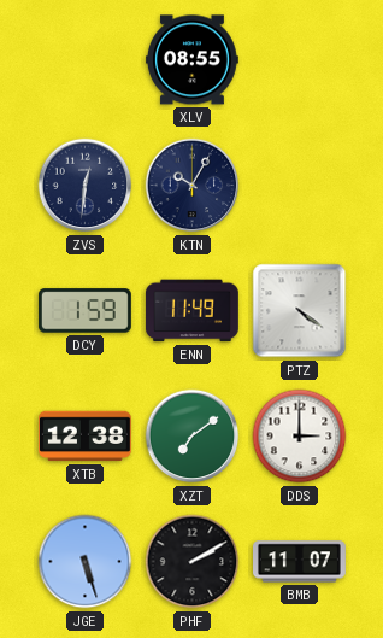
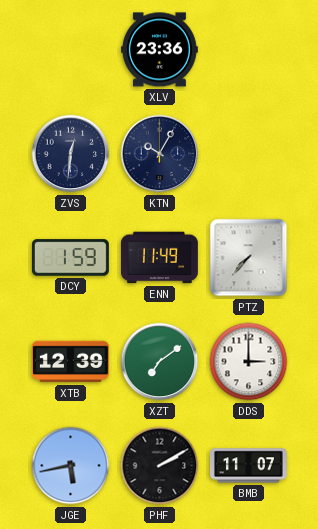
XLV: 08:55 -> 23:36 (159, 50)
PTZ: 4:21 -> 7:37 (249, 258)
XTB: 12:38 -> 12:39 (70, 362)
JGE: 5:27 -> 5:43 (71, 466)
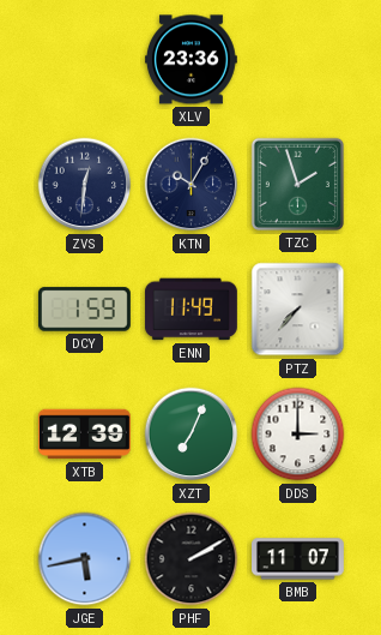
TZC: none -> 1:57 (297, 184)
XZT: 7:09 -> 7:04 (192, 435)
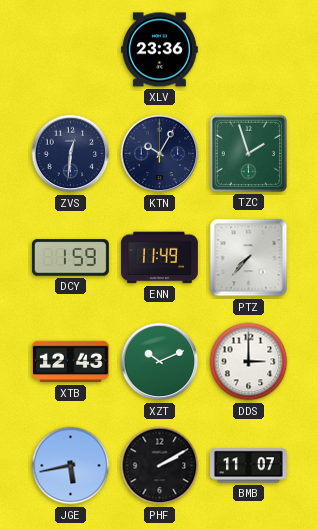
XTB: 12:39 -> 12:43 (70, 362)
XZT: 7:04 -> 10:11 (160, 362)
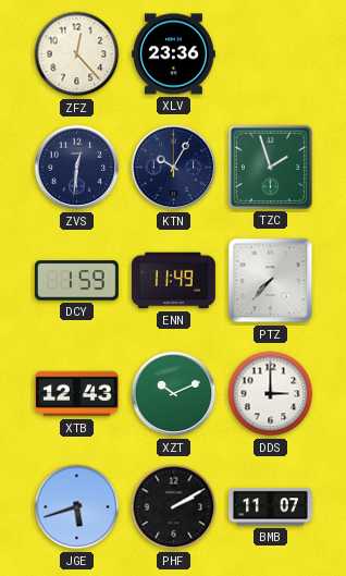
ZFZ: none -> 12:23 (77, 54)
JGE: 5:43 -> 5:42 (77, 507)
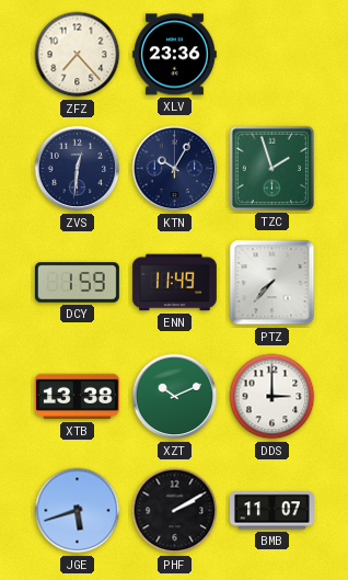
ZFZ: 12:23 -> 7:23 (78, 55)
XTB: 12:43 -> 13:38 (77, 397)
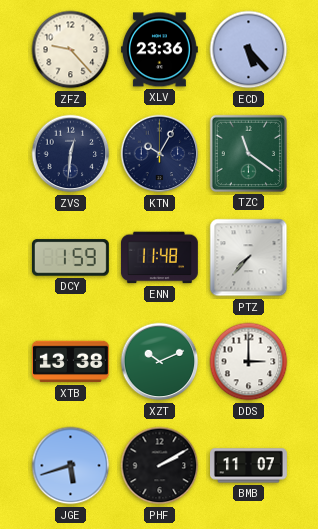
ZFZ: 7:23 -> 9:23 (71, 50)
ECD: none -> 5:23 (249, 50)
TZC: 1:57 -> 11:21 (248, 153)
ENN: 11:49 -> 11:48 (159, 258)
